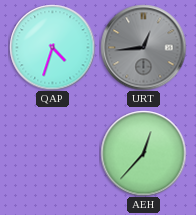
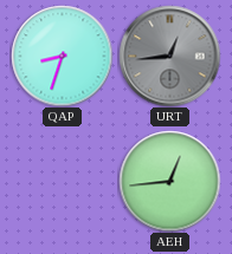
QAP: 4:33 -> 8:33 (62, 56)
AEH: 12:37 -> 12:44 (169, 181)
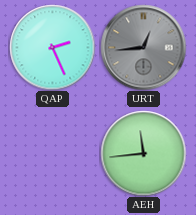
QAP: 8:33 -> 2:26 (52, 47)
AEH: 12:44 -> 11:44 (143, 153)
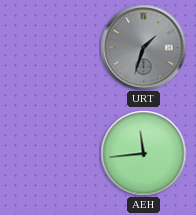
QAP: 2:26 -> none (52, 47)
URT: 12:44 -> 1:33 (143, 47)
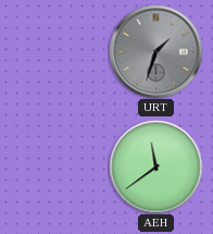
AEH: 11:44 -> 11:39 (155, 167)
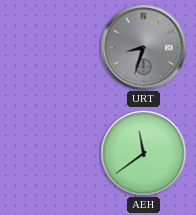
URT: 1:33 -> 8:33 (143, 47)
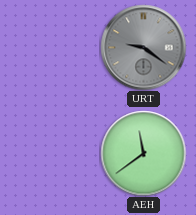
URT: 8:33 -> 9:21 (143, 47)
